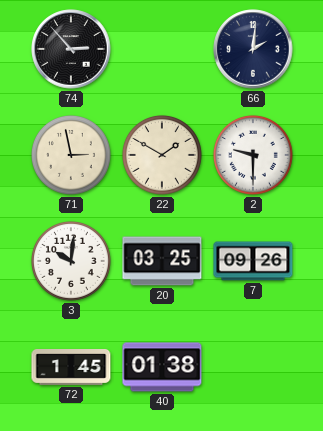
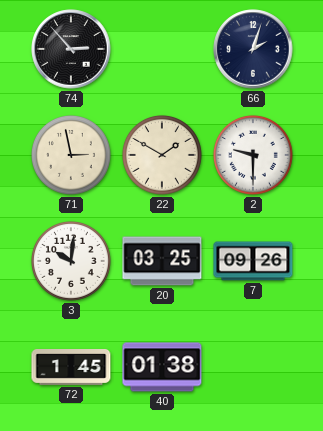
66: 2:01 -> 2:03 (253, 49)
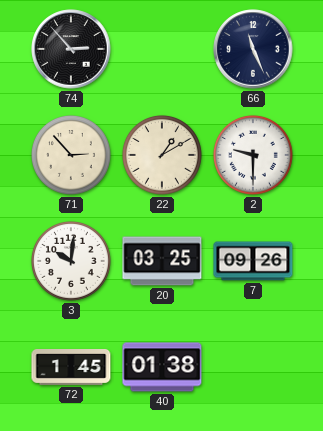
66: 2:03 -> 11:26 (253, 49)
71: 2:58 -> 2:53 (71, 155)
22: 1:50 -> 1:10 (162, 155)
